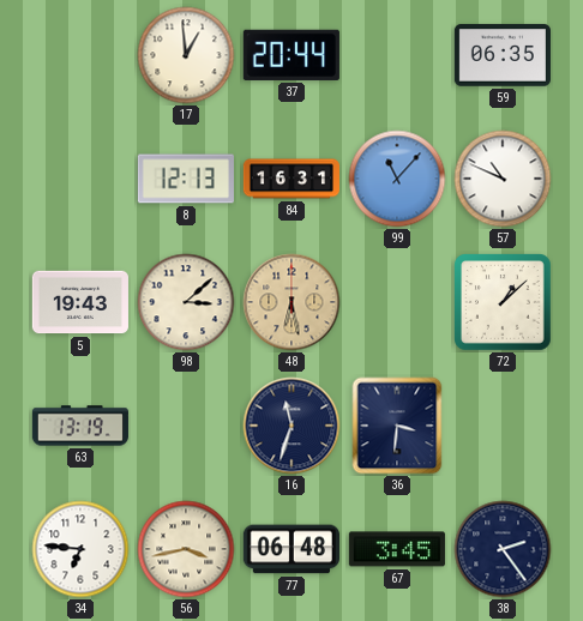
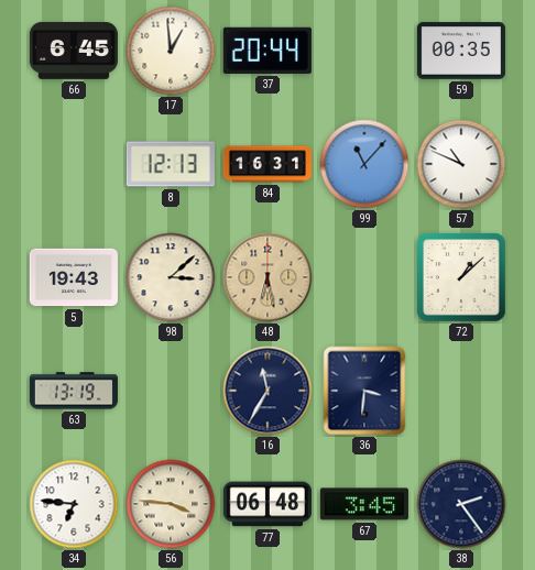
66: none -> 6:45 (74, 51)
59: 06:35 -> 00:35 (461, 51)
16: 11:33 -> 11:35 (267, 391)
56: 3:43 -> 3:46 (171, 504)
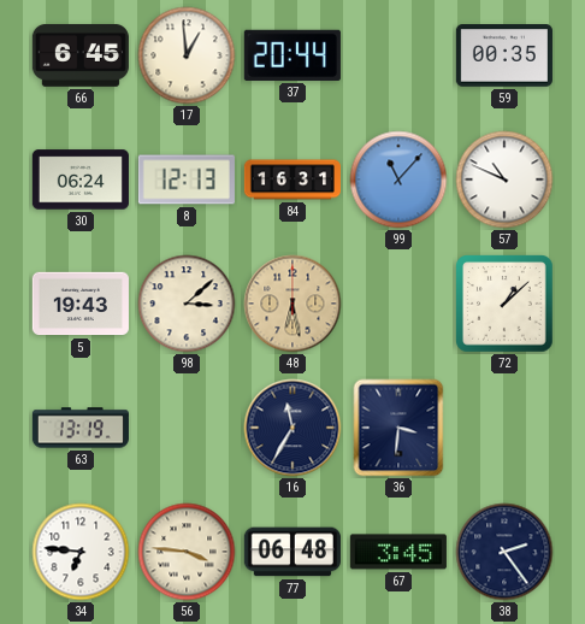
30: none -> 06:24 (81, 179)
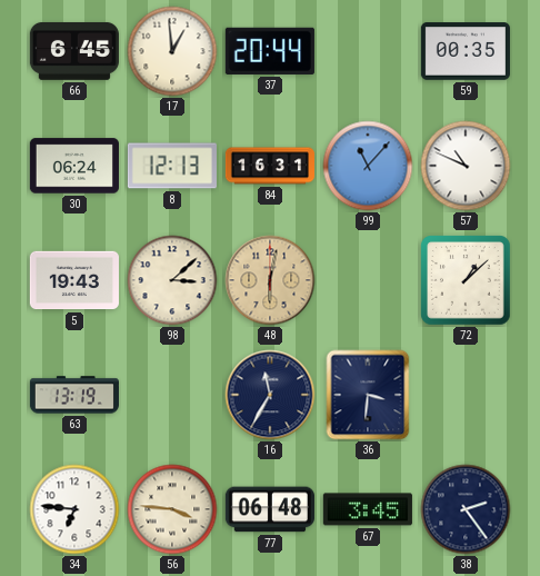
48: 6:28 -> 6:02 (270, 280)
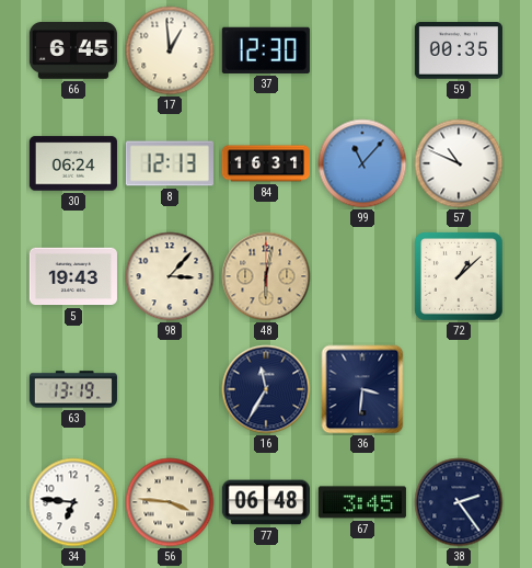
37: 20:44 -> 12:30 (266, 50)
98: 3:08 -> 3:07 (170, 276)
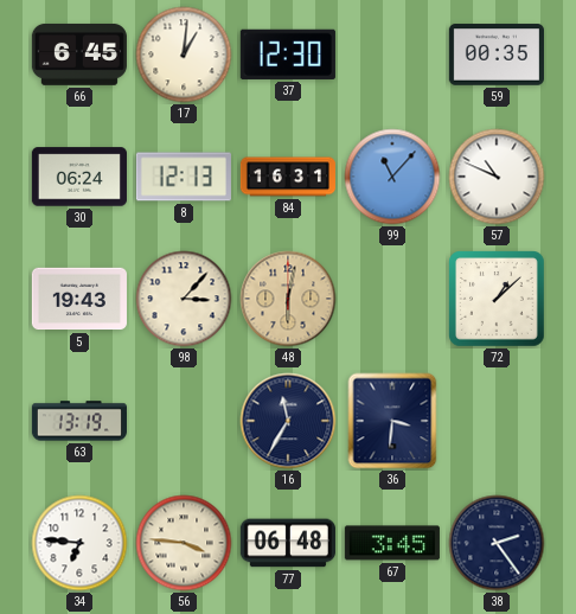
17: 12:59 -> 1:01 (184, 55)
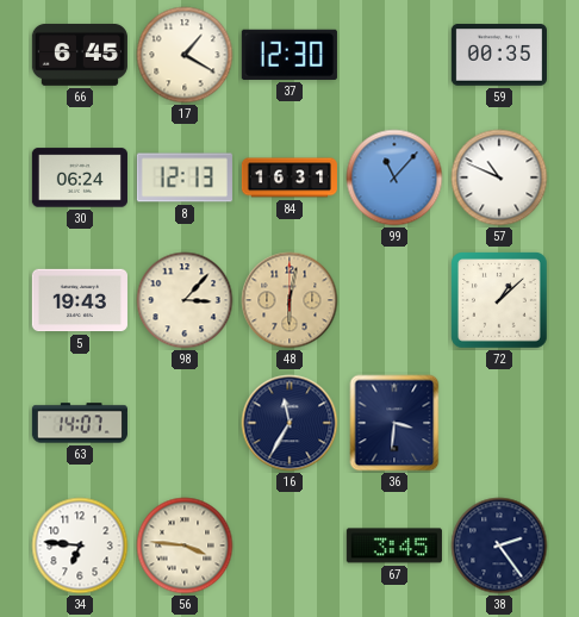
17: 1:01 -> 1:20 (185, 55)
63: 13:19 -> 14:07 (80, 423)
77: 06:48 -> none (288, 543)
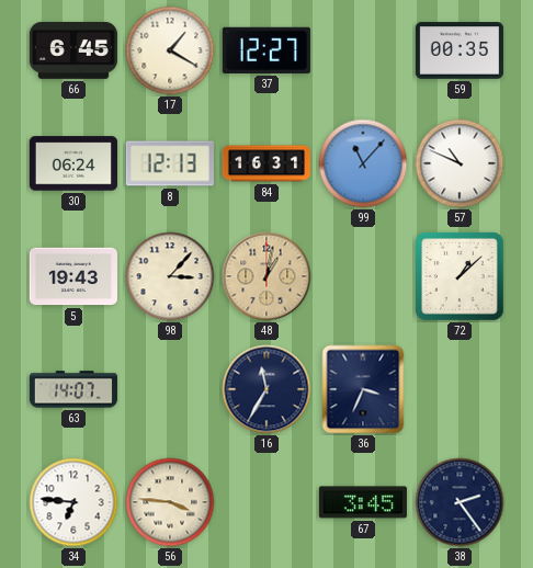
37: 12:30 -> 12:27 (266, 50)
48: 6:02 -> 1:02 (266, 276)
36: 3:31 -> 3:34 (363, 389)
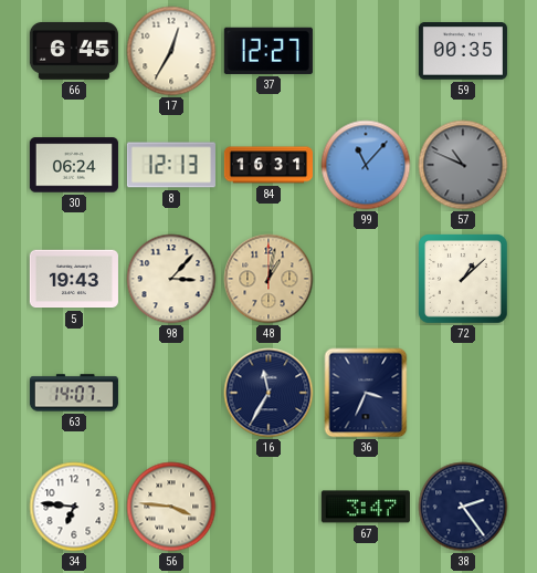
17: 1:20 -> 12:35 (171, 51)
57 dial: white -> grey (463, 165)
67: 3:45 -> 3:47 (366, 507)
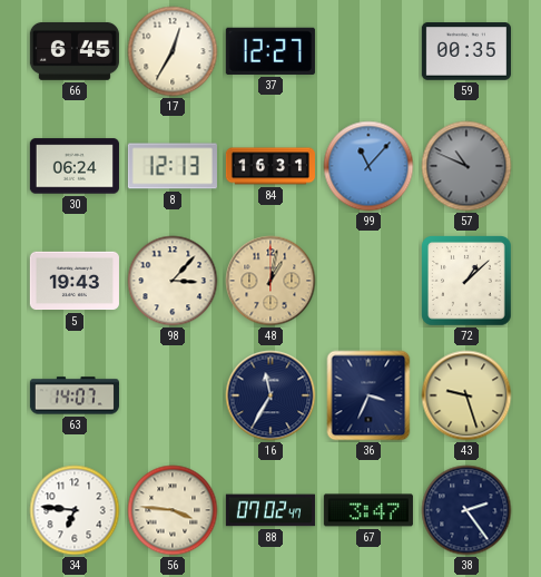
43: none -> 9:27 (466, 395)
88: none -> 07:02 (270, 510)
